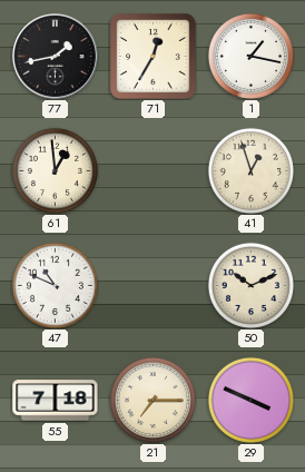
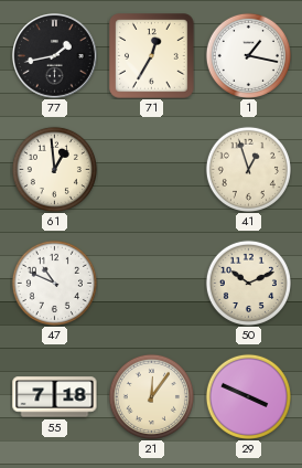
21: 7:15 -> 12:06 (151, 396)
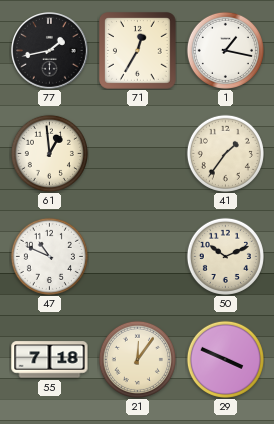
41: 12:57 -> 1:36 (225, 153)
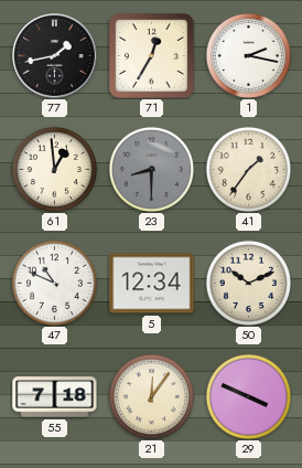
1: 1:17 -> 2:17 (248, 55)
23: none -> 8:30 (151, 169)
5: none -> 12:34 (152, 284)
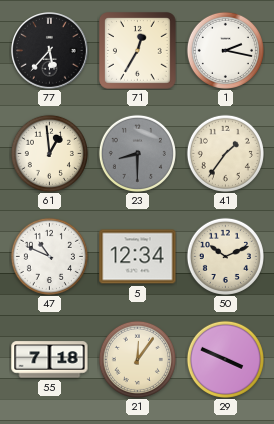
77: 1:43 -> 5:37 (50, 51)
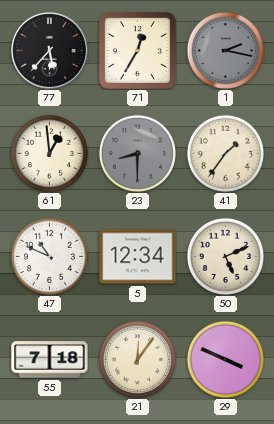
1 dial: white -> grey (225, 50)
50: 10:11 -> 5:11 (225, 256)
